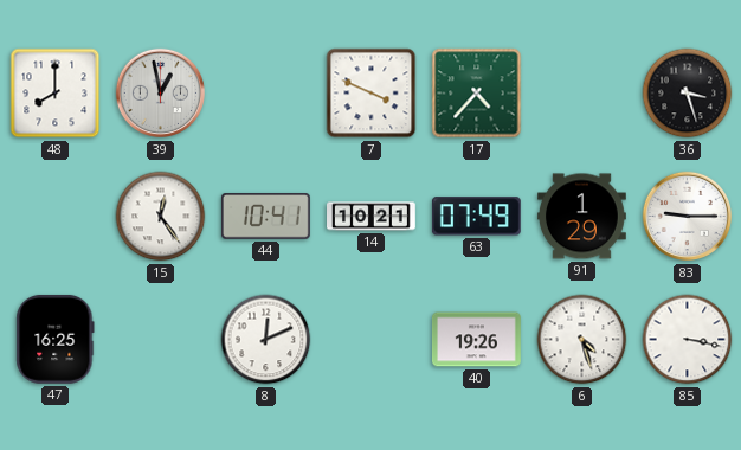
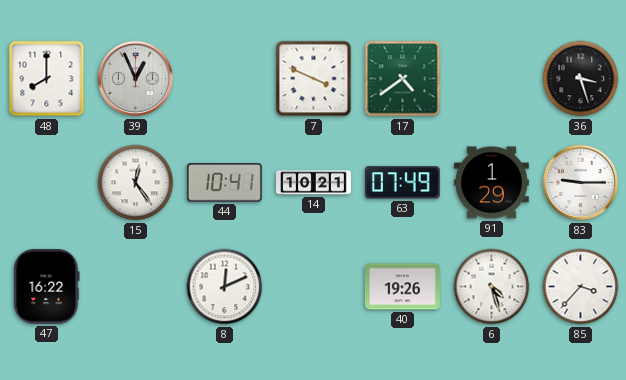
39: 12:58 -> 12:56 (136, 79)
17: 4:37 -> 4:39 (403, 79)
47: 16:25 -> 16:22 (47, 286)
85: 3:17 -> 3:37 (581, 287)
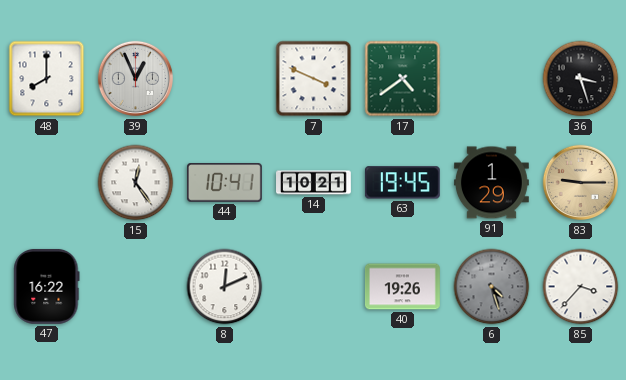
63: 07:49 -> 19:45 (402, 183)
83 dial: white -> champagne (581, 183)
6 dial: white -> grey (492, 287)
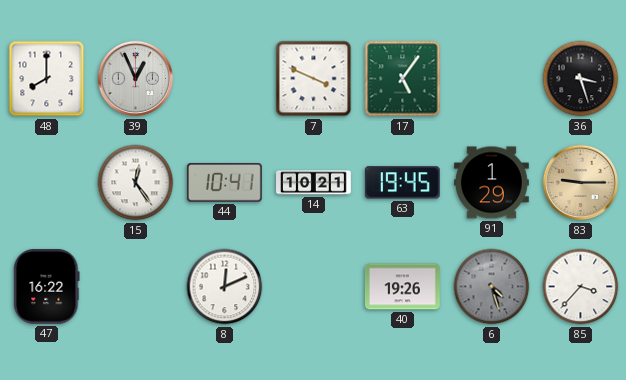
17: 4:39 -> 5:06 (403, 79)
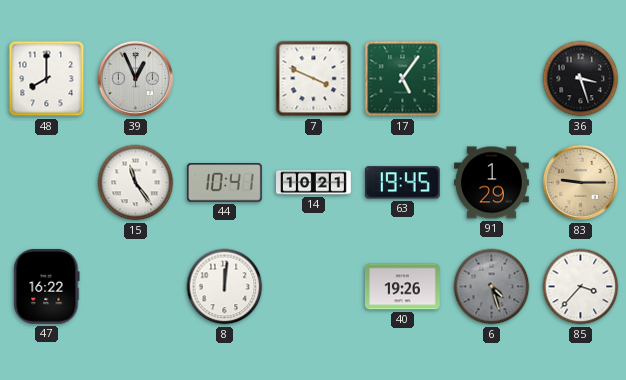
15: 12:24 -> 11:24 (136, 183)
8: 12:11 -> 12:01 (225, 287)
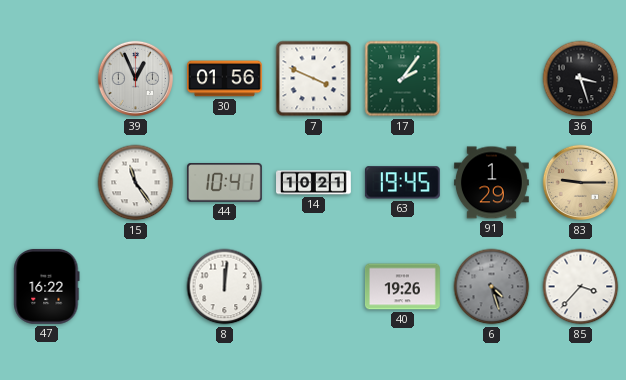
48: 8:00 -> none (47, 79)
30: none -> 01:56 (225, 79)
17: 5:06 -> 2:06 (403, 79)
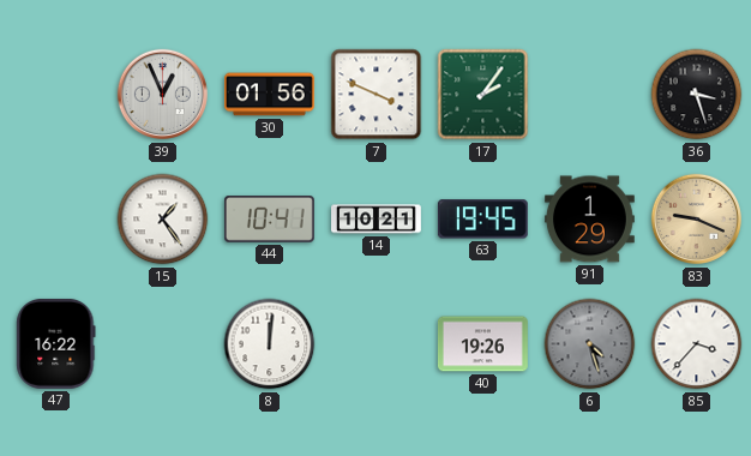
15: 11:24 -> 1:24 (163, 220)
83: 9:15 -> 9:19 (697, 220)
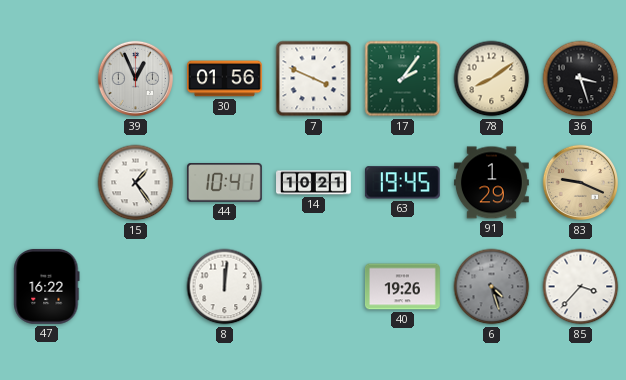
78: none -> 8:09 (492, 79)
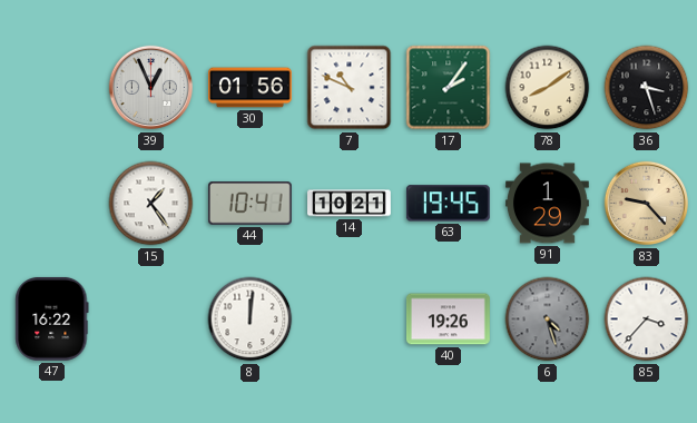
7: 3:49 -> 10:49 (350, 88)
83: 9:19 -> 9:23 (647, 204)
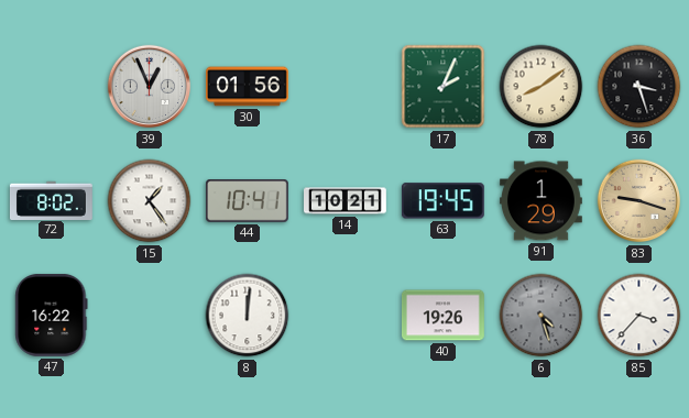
7: 10:49 -> none (350, 88)
17: 2:06 -> 2:04 (444, 87)
72: none -> 8:02 (51, 200)
83: 9:23 -> 9:18 (639, 201)
